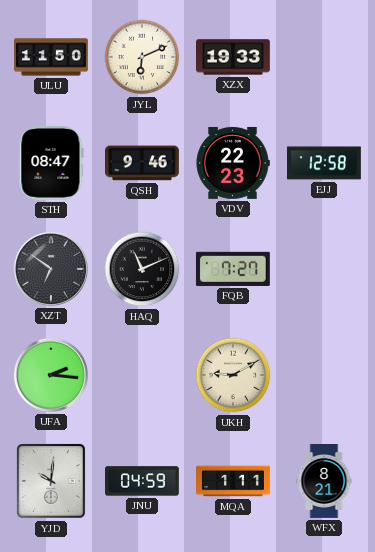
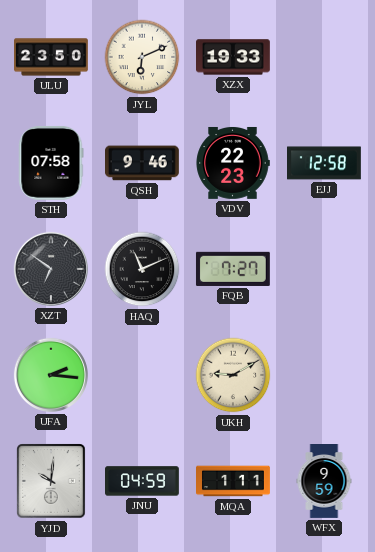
ULU: 11:50 -> 23:50 (52, 57)
STH: 08:47 -> 07:58 (51, 163)
WFX: 8:21 -> 9:59 (324, 482)
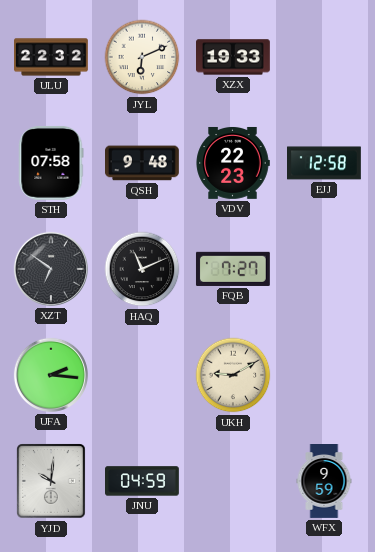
ULU: 23:50 -> 22:32 (52, 57)
QSH: 9:46 -> 9:48 (143, 163)
MQA: 1:11 -> none (234, 481)
